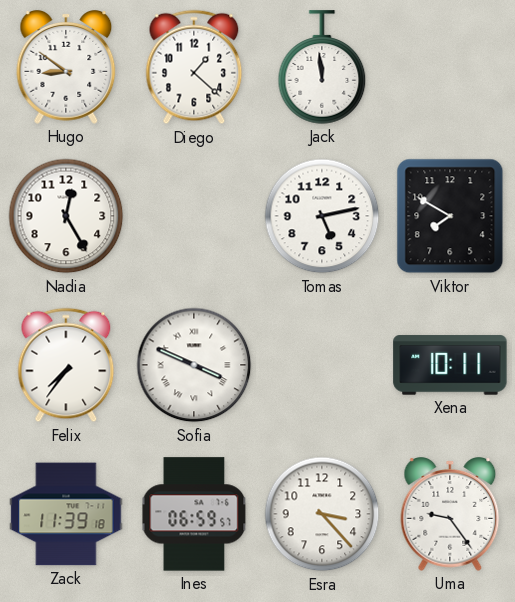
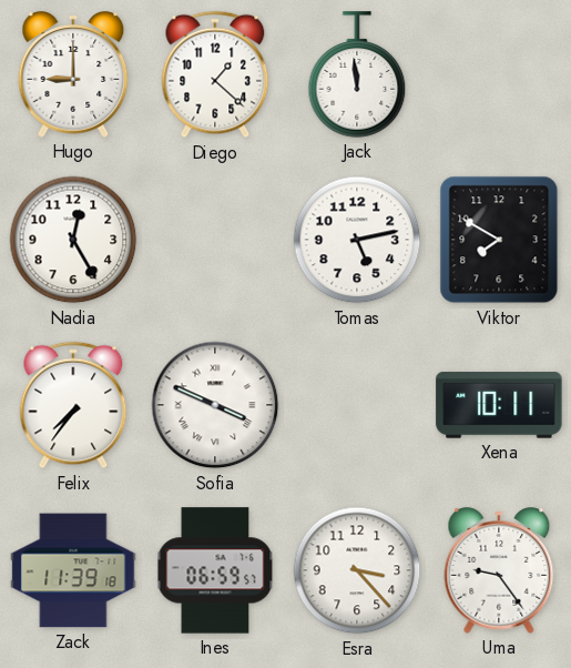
Hugo: 8:51 -> 9:00 (73, 75)
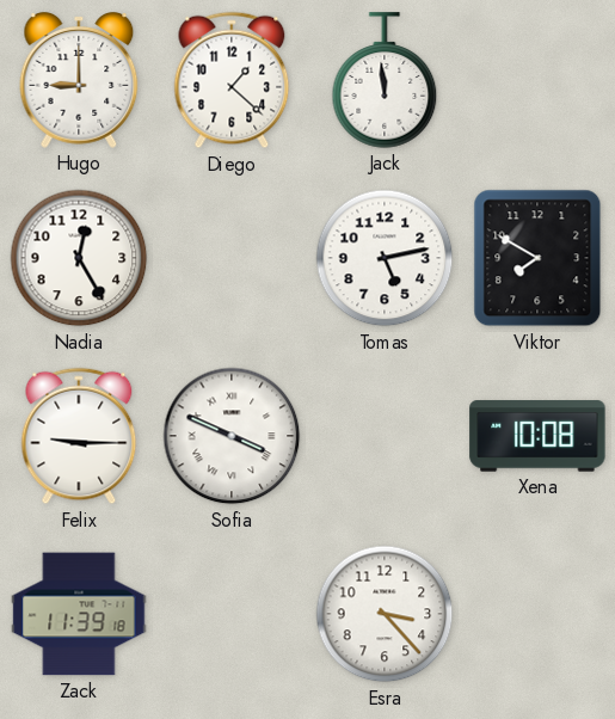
Felix: 7:36 -> 9:15 (79, 436)
Xena: 10:11 -> 10:08 (537, 436)
Ines: 06:59 -> none (215, 570)
Uma: 9:24 -> none (499, 571)
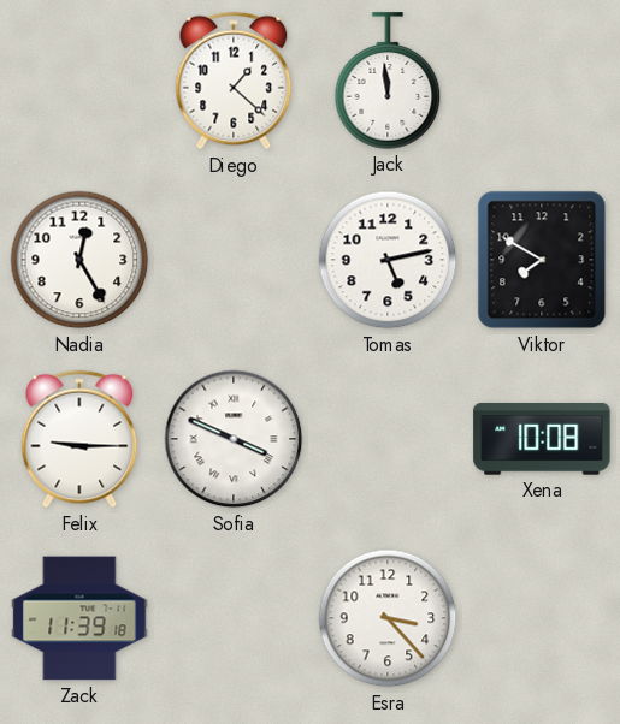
Hugo: 9:00 -> none (79, 81)
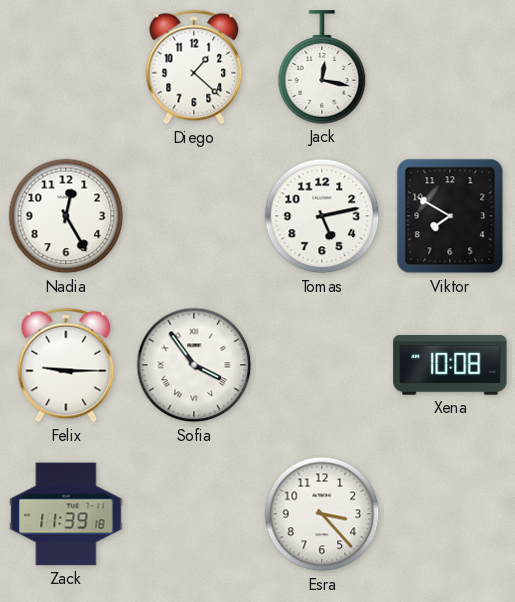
Jack: 11:59 -> 12:17 (322, 67)
Sofia: 3:49 -> 3:54 (194, 365)
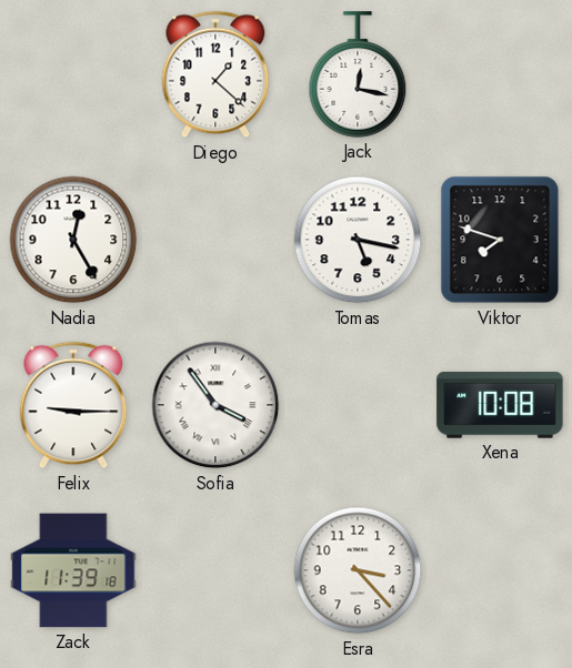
Tomas: 5:13 -> 5:17 (358, 240)
Viktor: 7:50 -> 7:48 (500, 240)
